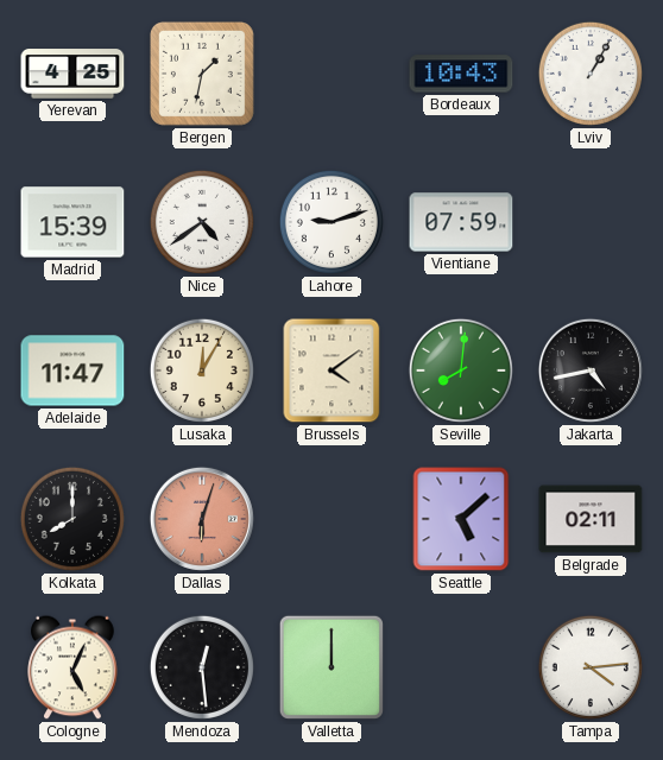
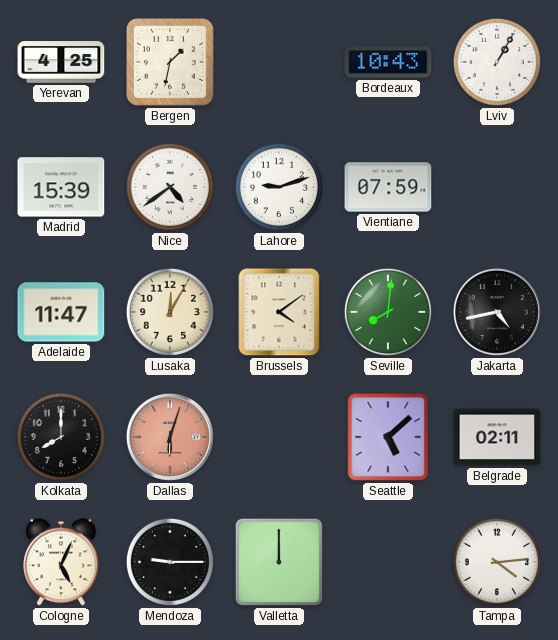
Mendoza: 12:29 -> 9:15 (170, 562)
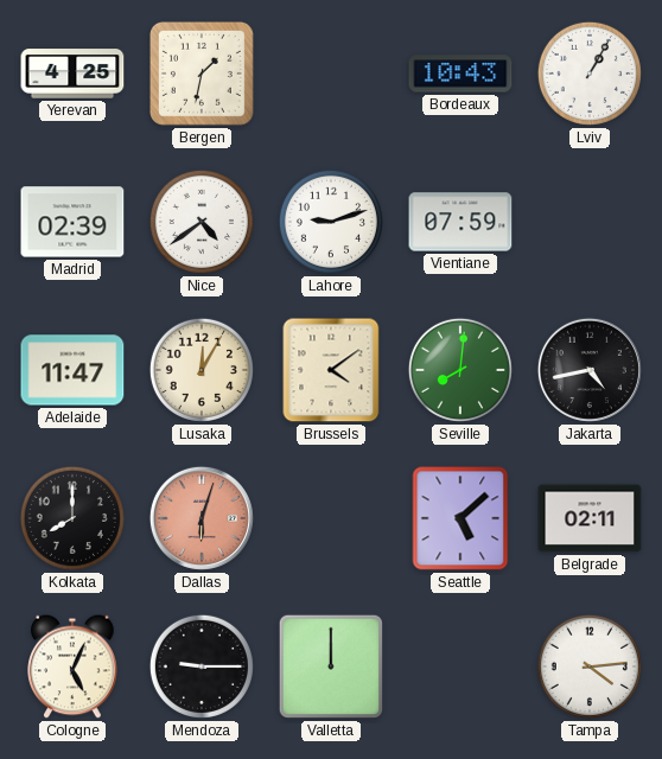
Madrid: 15:39 -> 02:39 (72, 222)
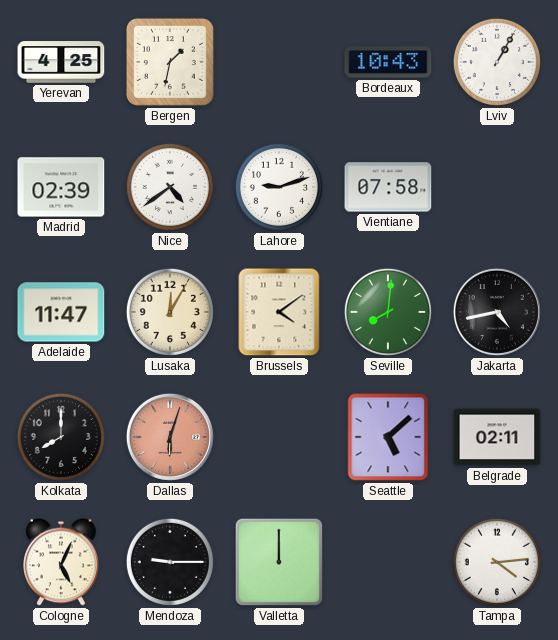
Vientiane: 07:59 -> 07:58 (388, 187)
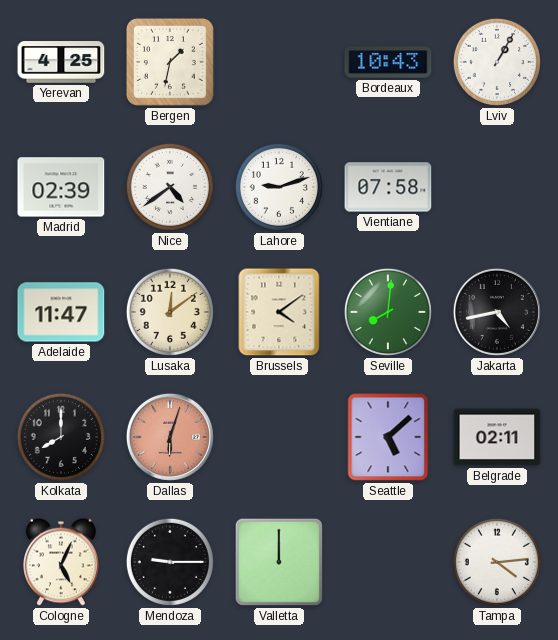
Lusaka: 12:05 -> 12:09 (170, 312)
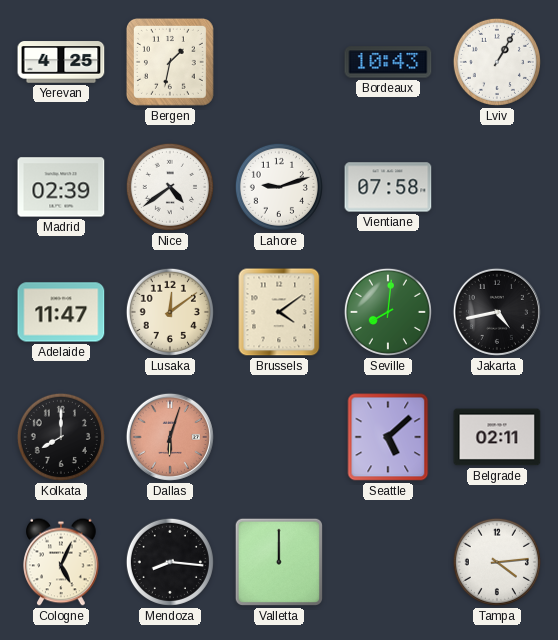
Mendoza: 9:15 -> 8:16 (170, 562)
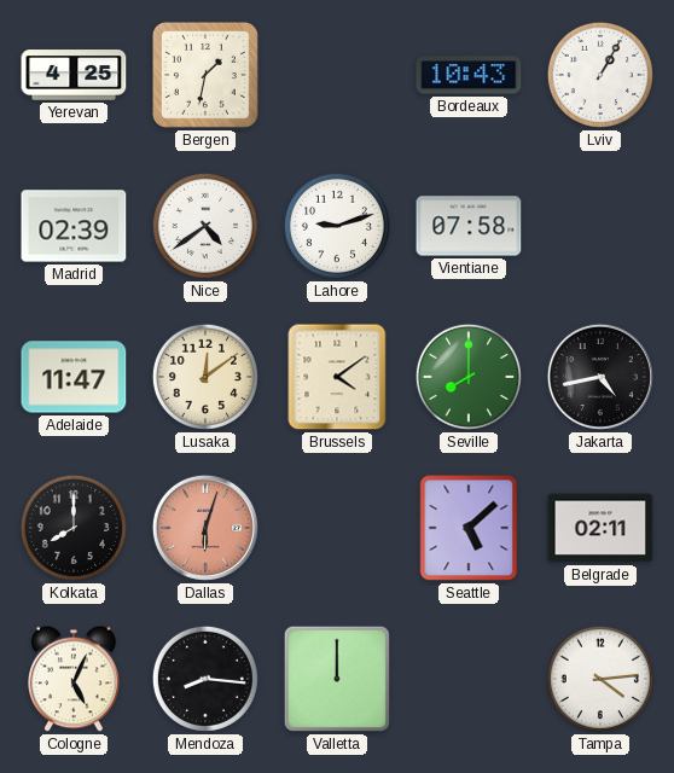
Seville: 8:01 -> 8:00 (469, 377)
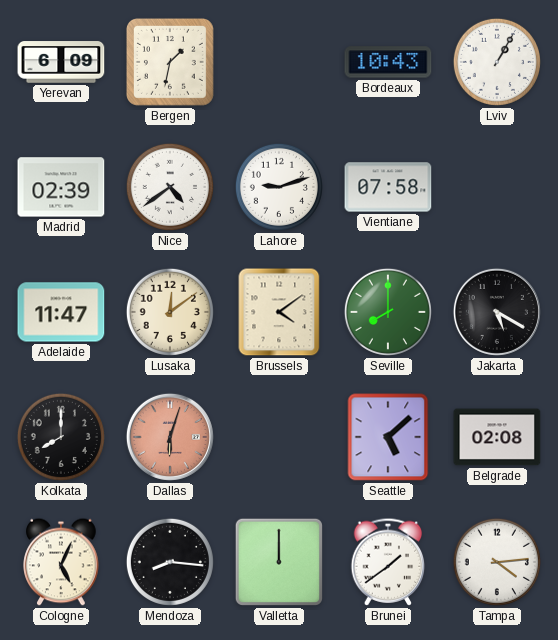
Yerevan: 4:25 -> 6:09 (61, 62)
Jakarta: 4:43 -> 5:20 (497, 312)
Belgrade: 02:11 -> 02:08 (497, 437)
Brunei: none -> 1:39 (388, 562)
